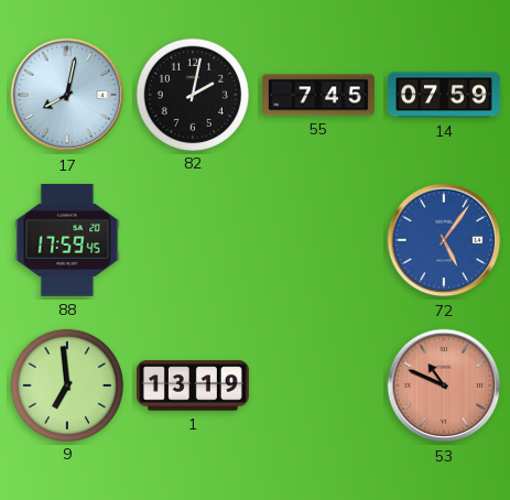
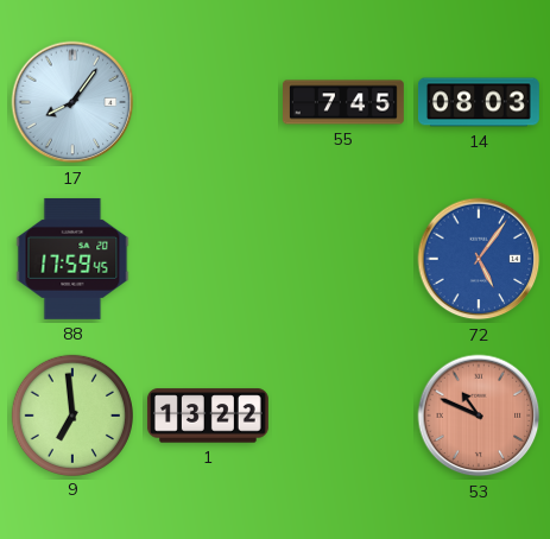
17: 8:02 -> 8:06 (72, 102)
82: 2:02 -> none (192, 94)
14: 07:59 -> 08:03 (479, 102)
1: 13:19 -> 13:22 (208, 416)
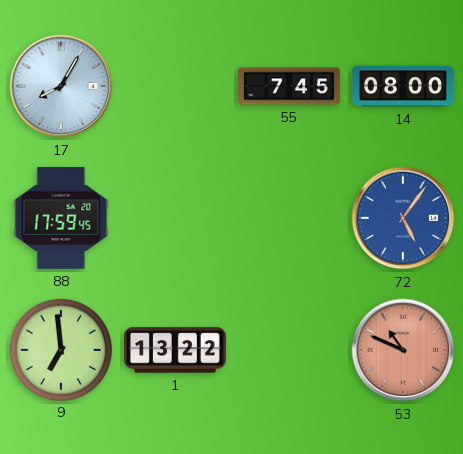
17: 8:06 -> 8:05 (61, 86)
14: 08:03 -> 08:00 (403, 86)
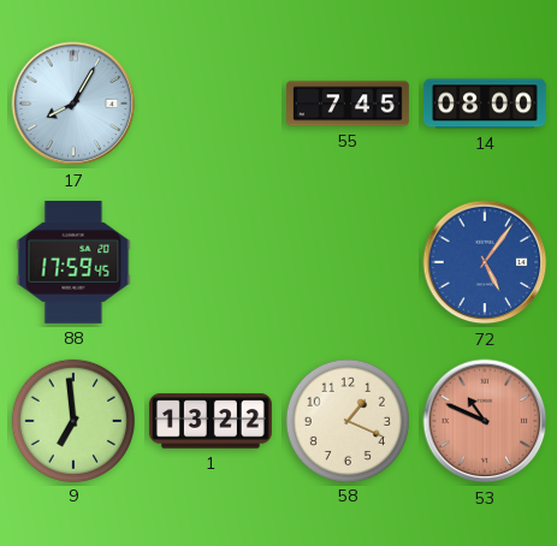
58: none -> 1:19 (346, 420)
